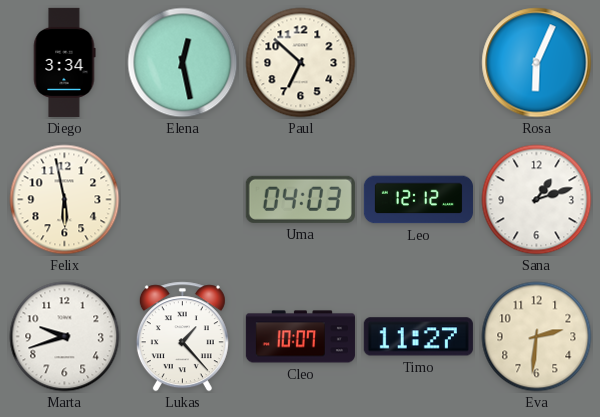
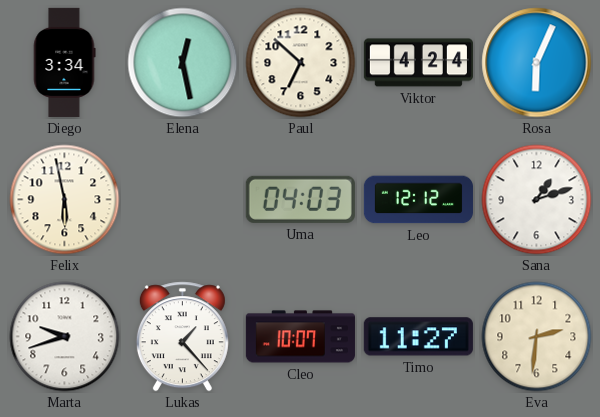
Viktor: none -> 4:24 (418, 63)
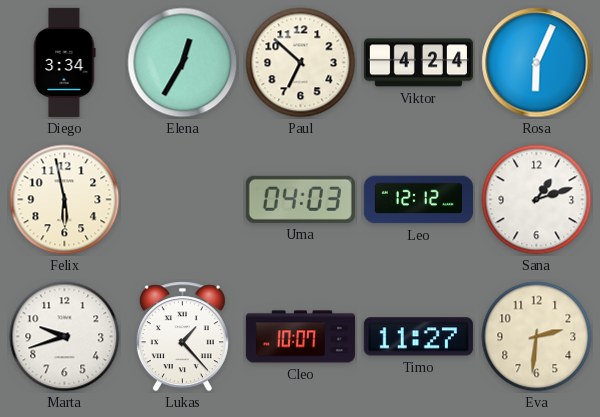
Elena: 12:28 -> 12:35 (183, 63)
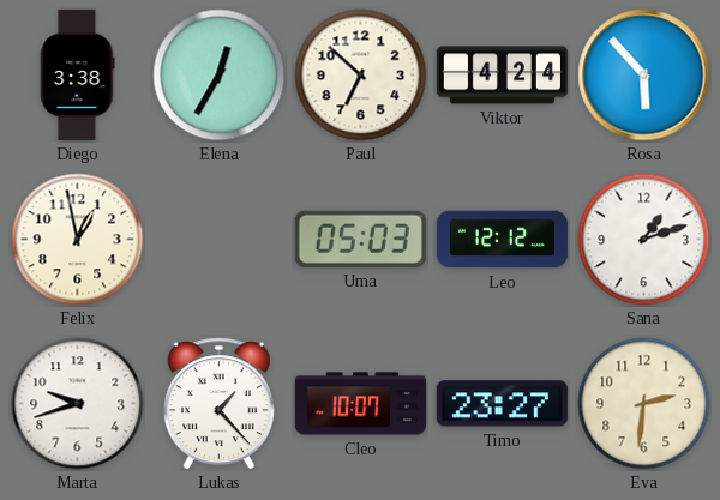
Diego: 3:34 -> 3:38 (77, 74)
Rosa: 6:04 -> 5:53 (644, 76)
Felix: 5:58 -> 12:58 (78, 240)
Uma: 04:03 -> 05:03 (360, 239)
Timo: 11:27 -> 23:27 (502, 404)
